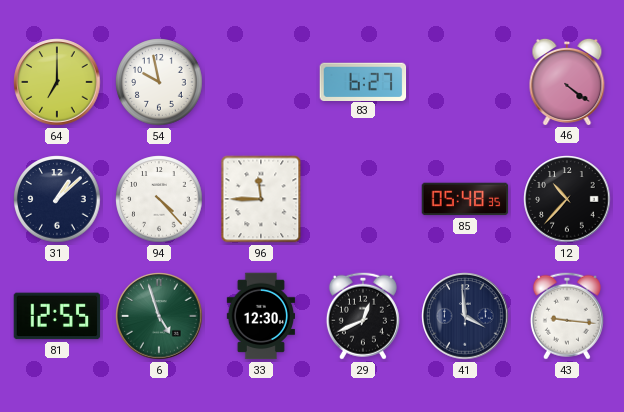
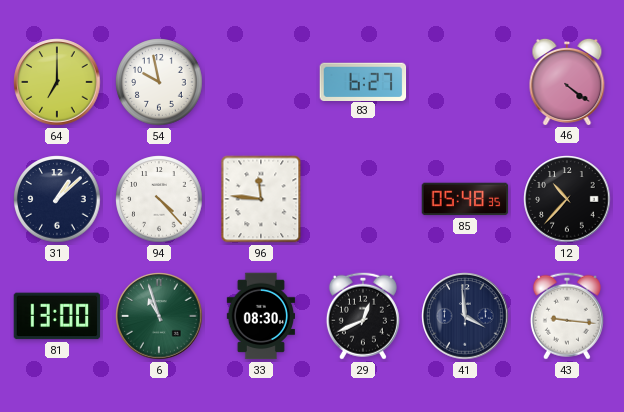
96: 11:45 -> 11:46 (261, 199)
81: 12:55 -> 13:00 (57, 316)
6: 4:57 -> 10:57 (159, 316)
33: 12:30 -> 08:30 (261, 316)
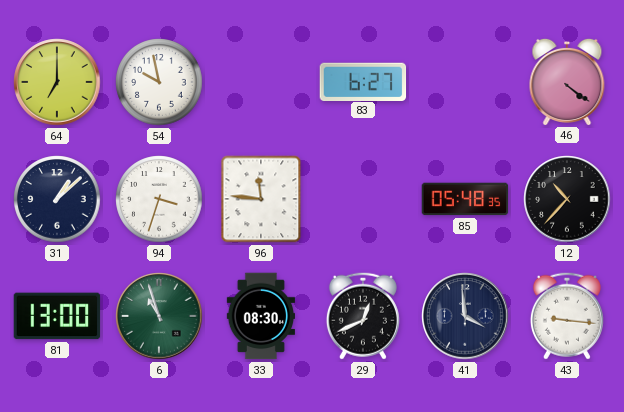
94: 4:23 -> 3:33 (159, 199)
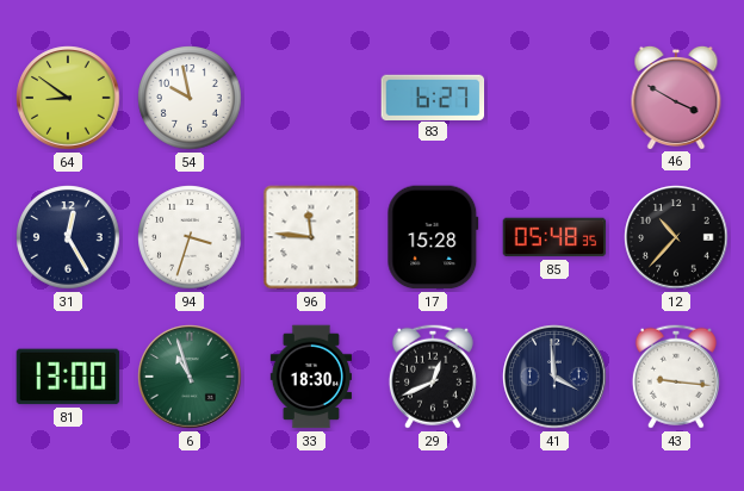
64: 7:00 -> 8:51 (68, 98)
46: 4:21 -> 3:50 (676, 97)
31: 1:08 -> 12:25 (68, 237)
17: none -> 15:28 (433, 237)
33: 08:30 -> 18:30 (311, 377)
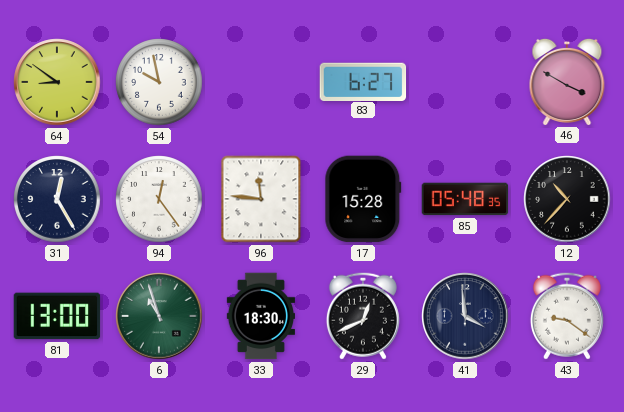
94: 3:33 -> 12:24 (159, 199)
43: 9:16 -> 9:21 (567, 316)
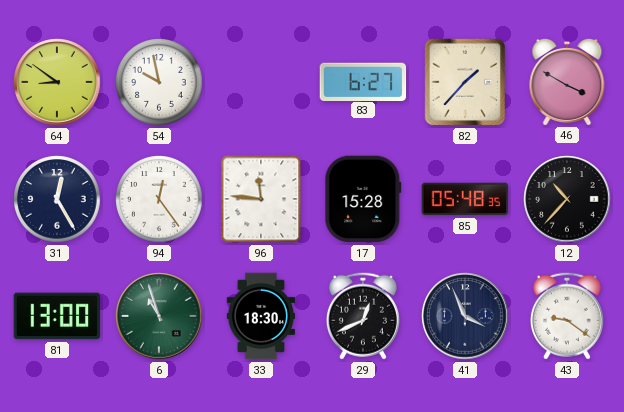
82: none -> 1:37 (465, 82)
41: 3:59 -> 3:56 (465, 316)
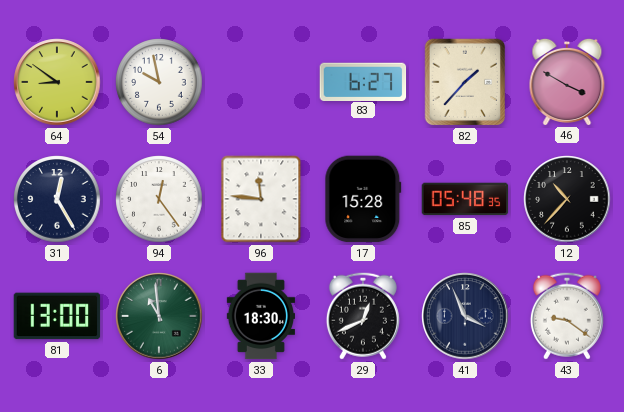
6: 10:57 -> 10:59 (159, 316)
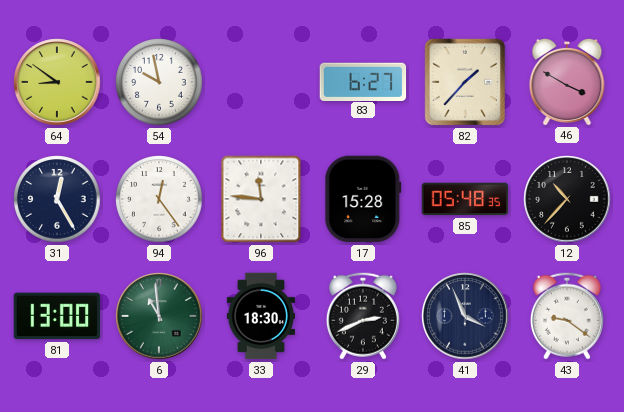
29: 12:41 -> 2:41 (363, 316)
